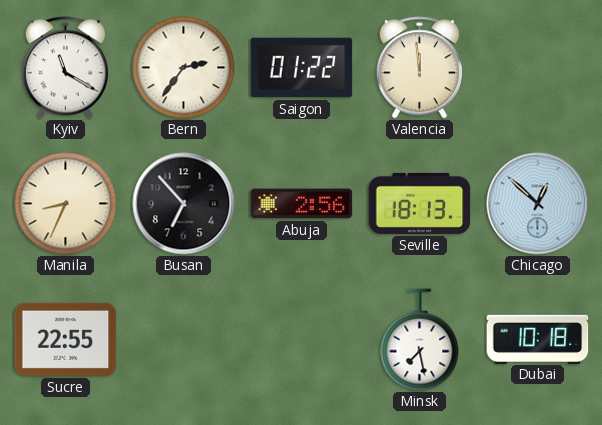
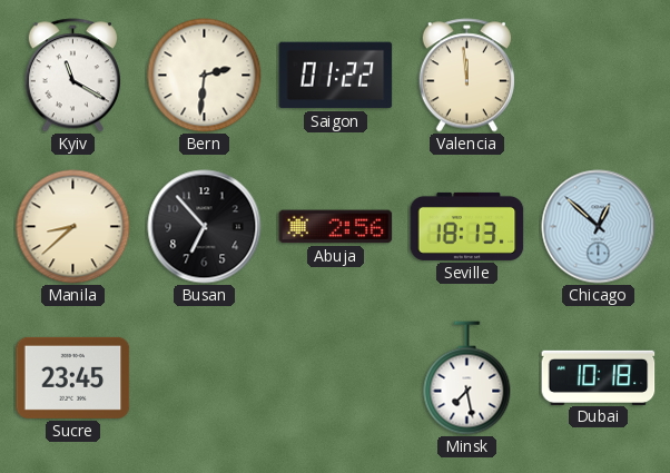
Bern: 2:36 -> 2:31 (205, 76)
Manila: 8:34 -> 8:38 (73, 227)
Sucre: 22:55 -> 23:45 (73, 377)
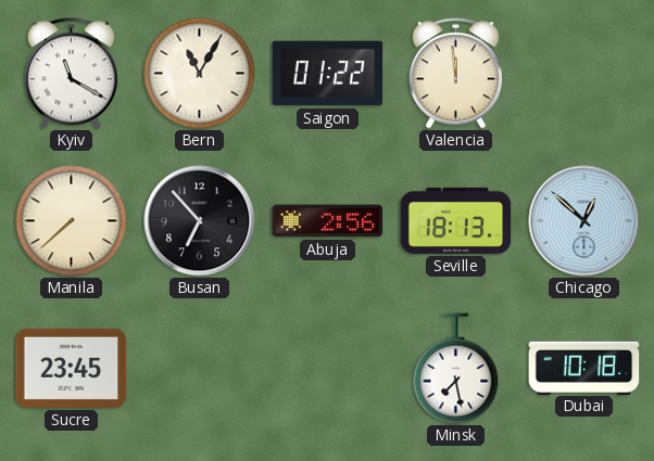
Bern: 2:31 -> 11:05 (200, 74)
Manila: 8:38 -> 7:38 (72, 221)
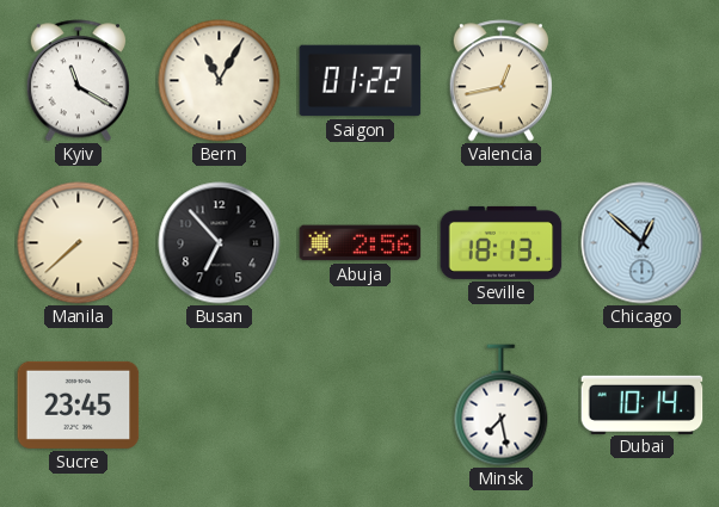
Valencia: 11:59 -> 12:43 (500, 81)
Dubai: 10:18 -> 10:14 (643, 404)
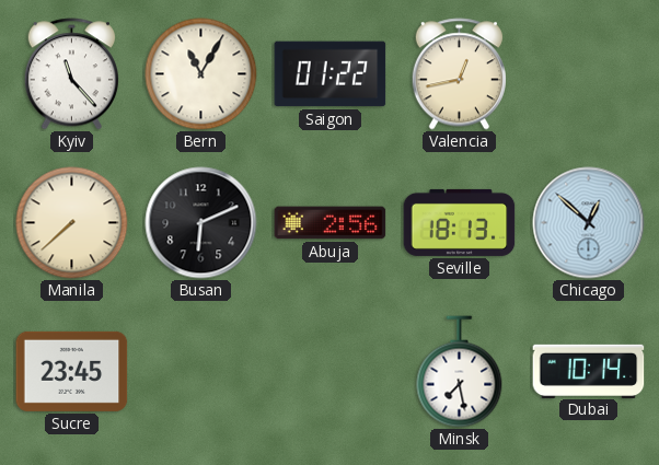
Kyiv: 11:20 -> 11:23 (71, 74)
Busan: 6:53 -> 6:11 (201, 223)
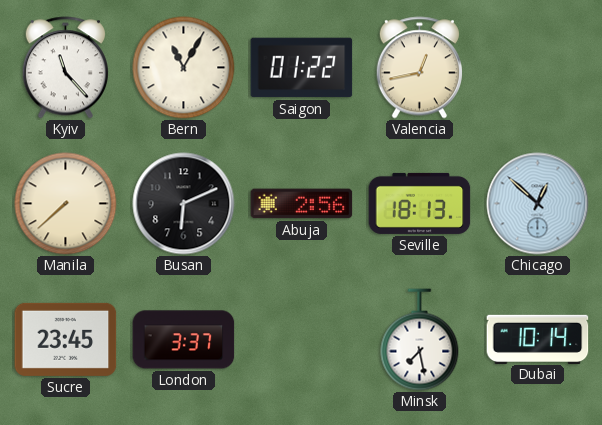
London: none -> 3:37 (184, 340)
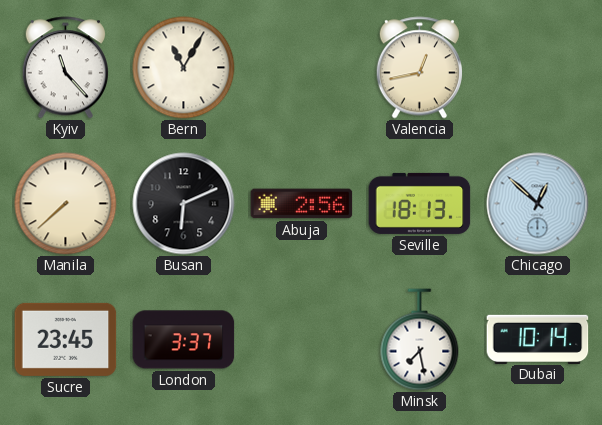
Saigon: 01:22 -> none (302, 68)
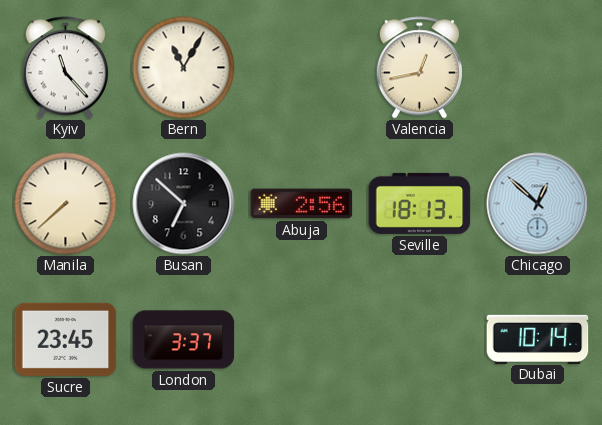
Busan: 6:11 -> 6:52 (184, 204)
Minsk: 7:28 -> none (420, 340)
